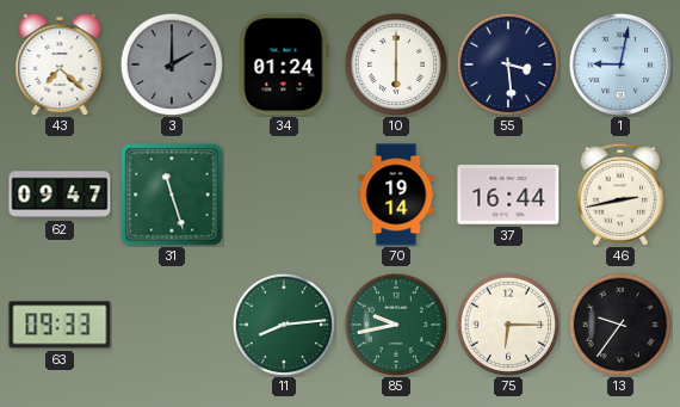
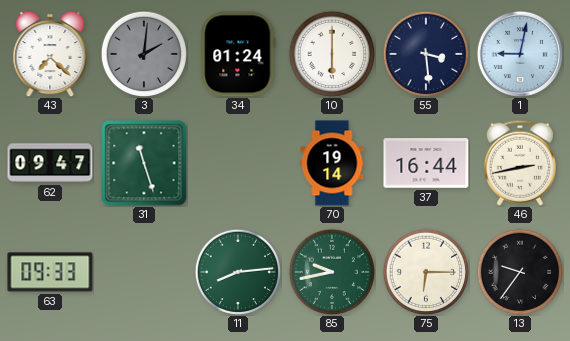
3: 2:00 -> 2:01 (144, 54)
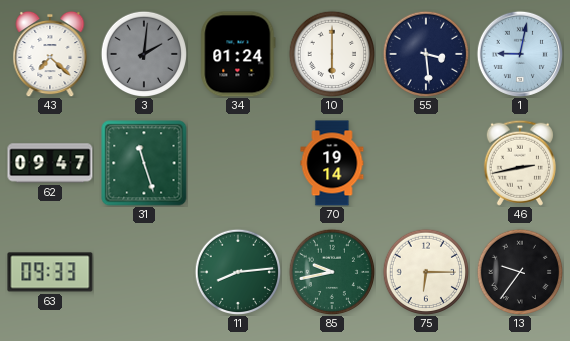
37: 16:44 -> none (426, 163)
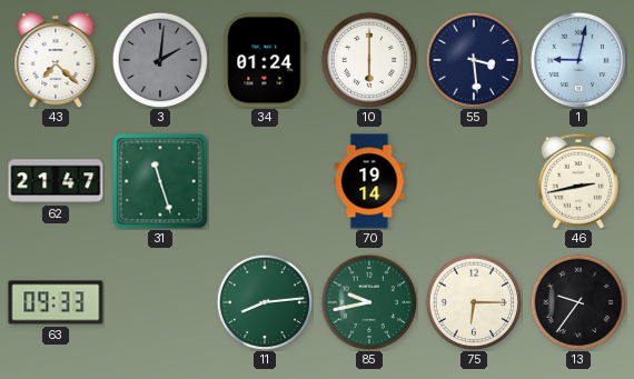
62: 09:47 -> 21:47 (56, 181)
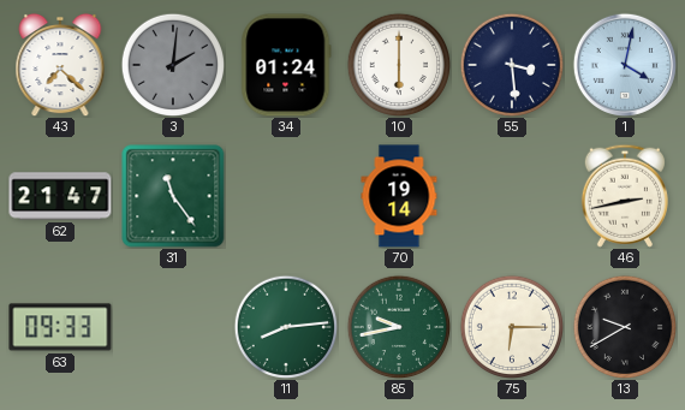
1: 9:02 -> 4:02 (625, 65)
31: 11:27 -> 11:24 (173, 196)
13: 9:36 -> 9:40 (625, 327)
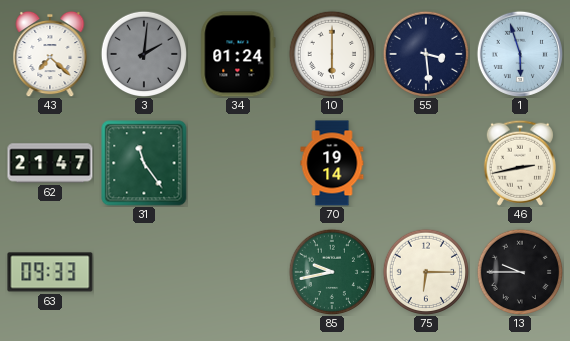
1: 4:02 -> 5:57 (520, 54)
11: 8:14 -> none (286, 327)
13: 9:40 -> 9:45 (520, 272)
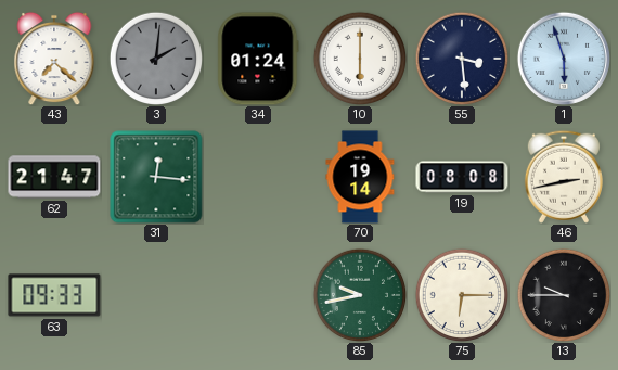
31: 11:24 -> 12:16 (156, 177)
19: none -> 08:08 (462, 177)
